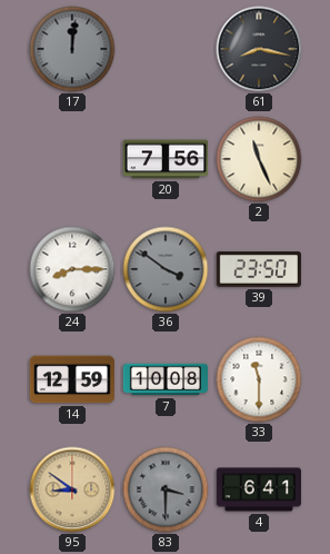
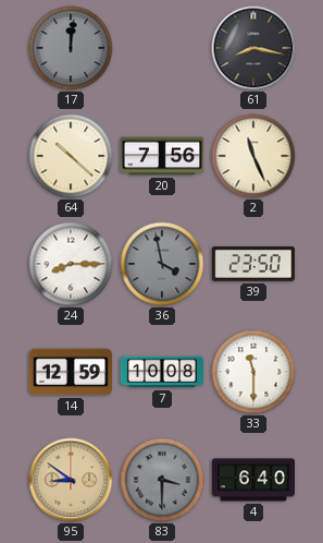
64: none -> 10:22 (71, 156)
36: 3:51 -> 3:58 (162, 264)
4: 6:41 -> 6:40 (252, 480)
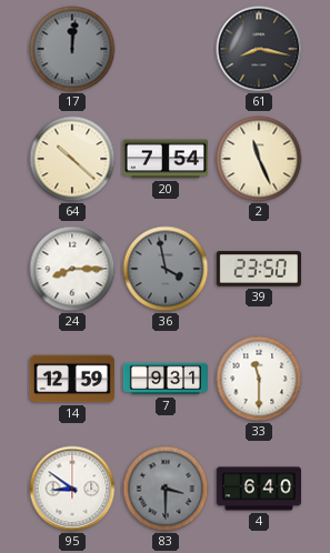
20: 7:56 -> 7:54 (164, 159)
7: 10:08 -> 9:31 (164, 379)
95 dial: champagne -> white (72, 489)
